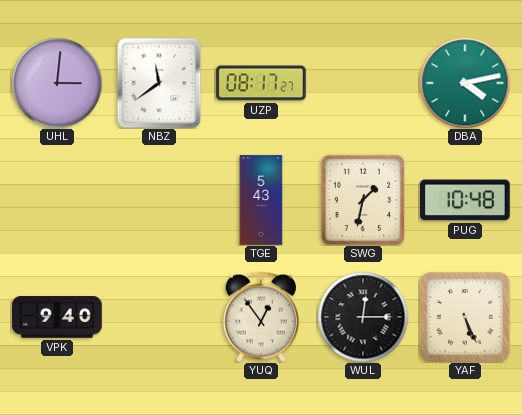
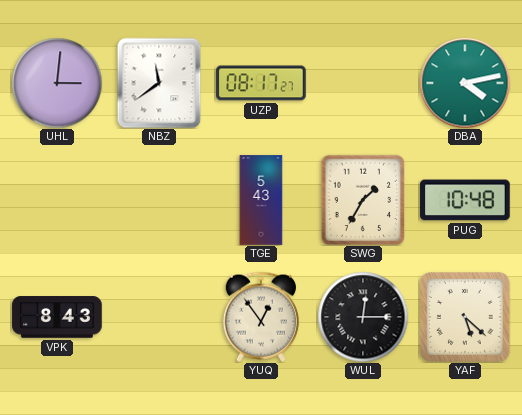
SWG: 1:32 -> 1:35 (363, 200)
VPK: 9:40 -> 8:43 (57, 317)
YAF: 5:26 -> 5:22 (466, 318)
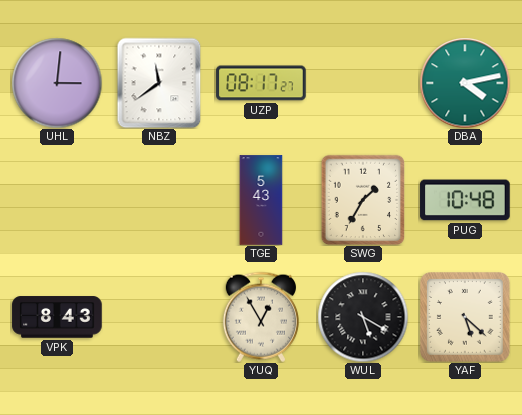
YUQ: 12:54 -> 12:55 (261, 317)
WUL: 12:15 -> 5:20 (363, 317)
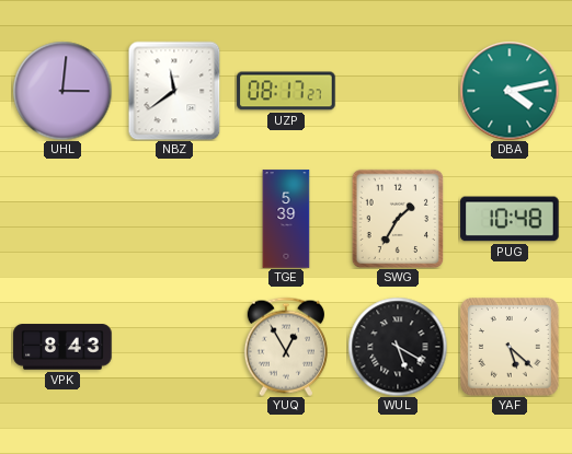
TGE: 5:43 -> 5:39 (286, 219)
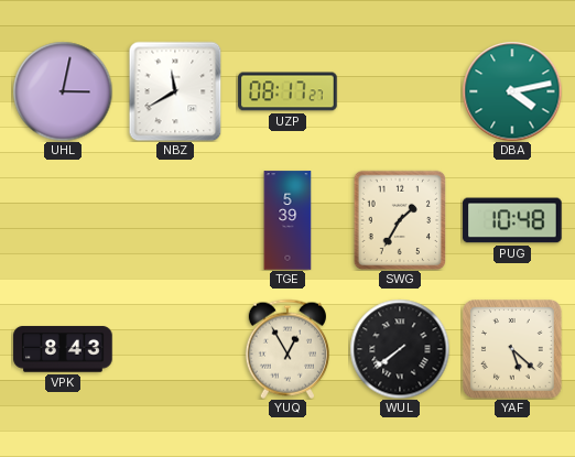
UHL: 3:01 -> 3:02 (63, 91)
NBZ: 11:39 -> 11:40 (175, 91)
WUL: 5:20 -> 7:39 (400, 349)
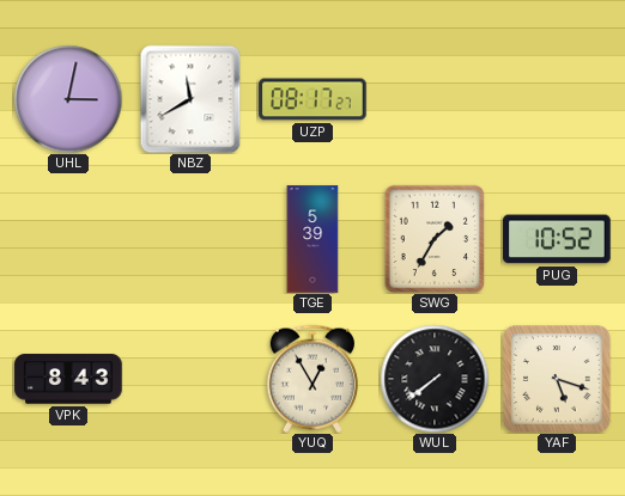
DBA: 4:13 -> none (512, 91)
PUG: 10:48 -> 10:52 (557, 239)
YAF: 5:22 -> 5:18 (558, 380)
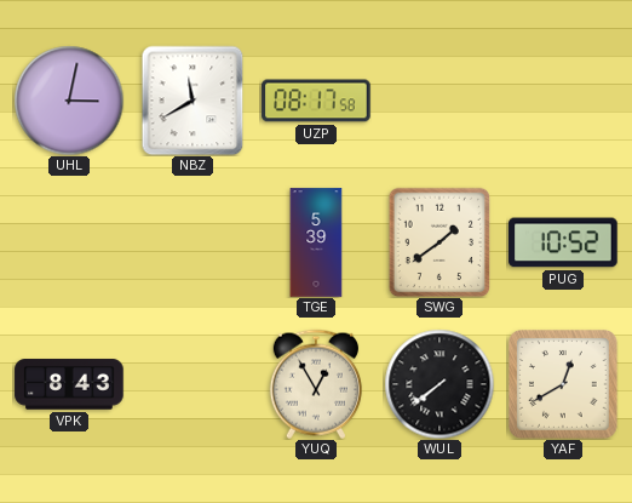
UZP: 08:17:27 -> 08:17:58 (316, 101)
SWG: 1:35 -> 1:39 (439, 242)
YAF: 5:18 -> 12:40 (564, 385)
